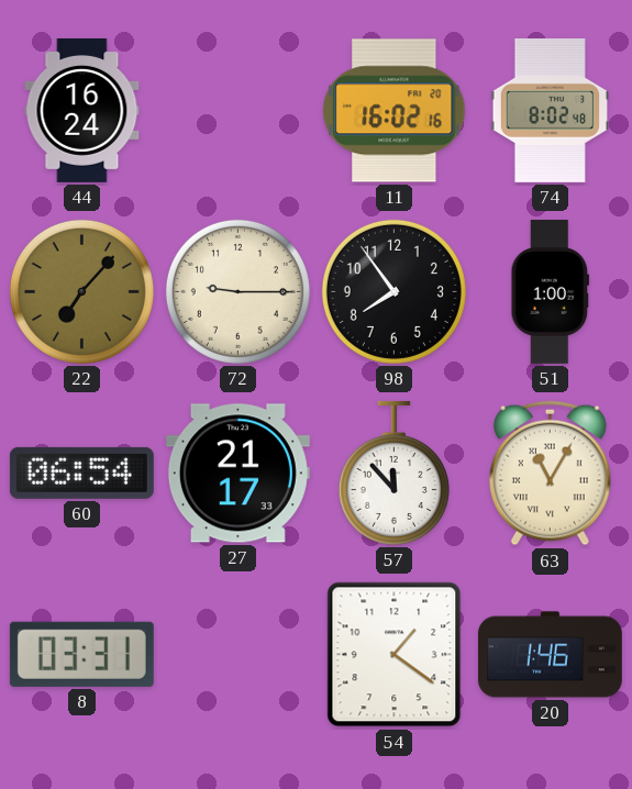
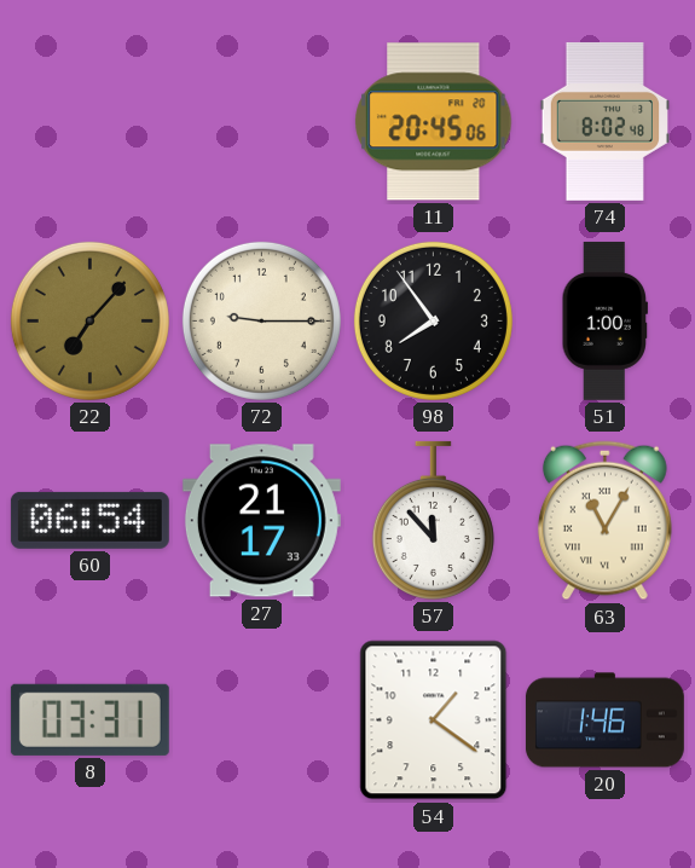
44: 16:24 -> none (82, 110)
11: 16:02 -> 20:45 (434, 122)
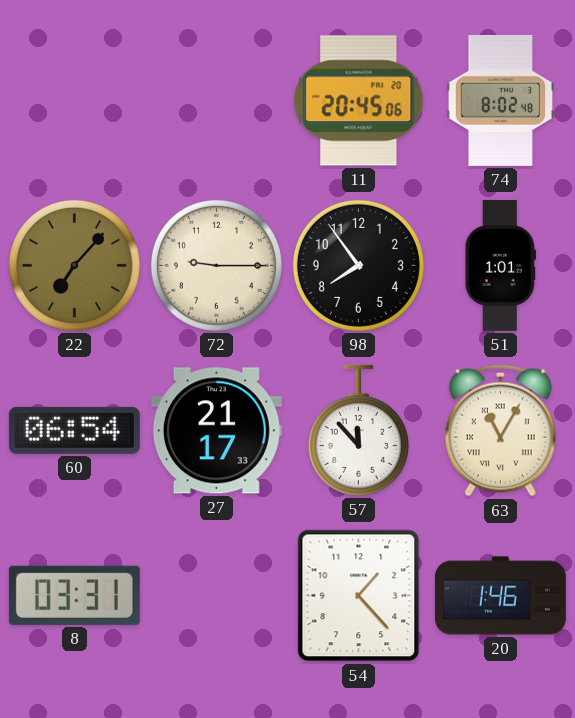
51: 1:00 -> 1:01 (501, 265)
54: 1:21 -> 1:23 (359, 596)
